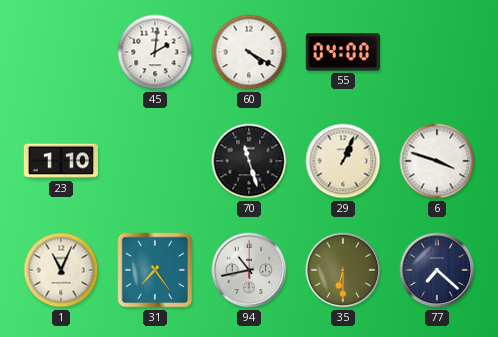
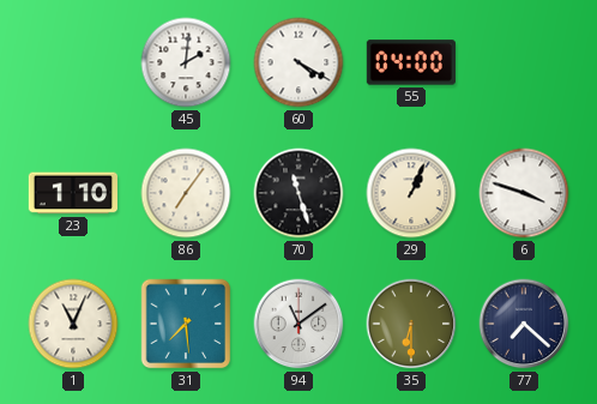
86: none -> 7:06 (186, 193)
31: 7:24 -> 7:29 (186, 324)
94: 10:43 -> 11:09 (298, 324)
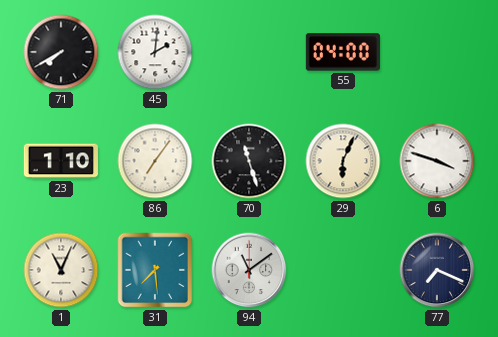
71: none -> 7:40 (61, 52)
60: 4:20 -> none (298, 62)
29: 1:04 -> 6:04 (343, 161)
35: 6:30 -> none (411, 324)
77: 7:22 -> 7:19 (437, 270)
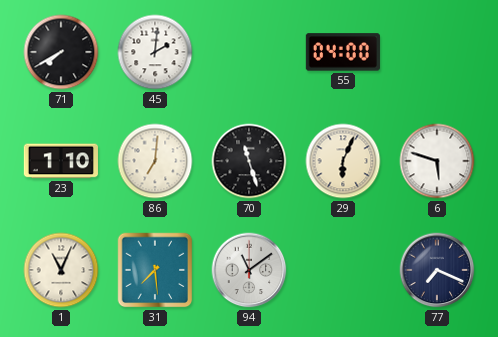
86: 7:06 -> 7:01 (155, 161)
6: 3:48 -> 5:48 (437, 161)
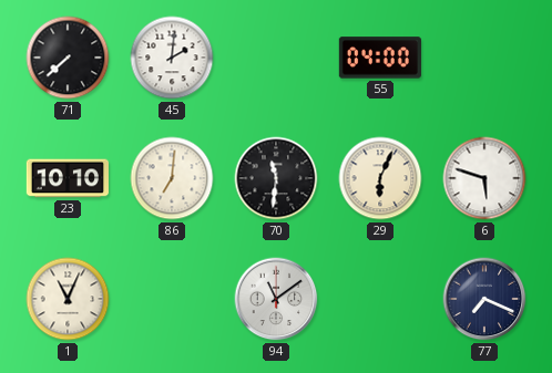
71: 7:40 -> 7:38 (68, 58)
23: 1:10 -> 10:10 (67, 178)
70: 11:27 -> 11:31 (276, 178)
31: 7:29 -> none (155, 270)
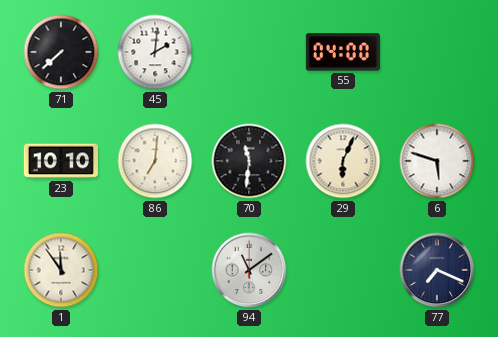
1: 11:04 -> 11:54 (61, 270)
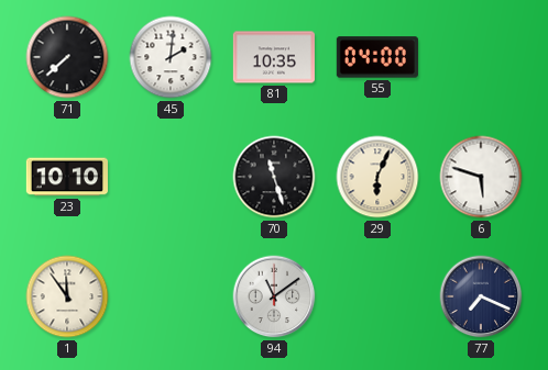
81: none -> 10:35 (274, 57)
86: 7:01 -> none (155, 161)
70: 11:31 -> 11:27 (274, 177)
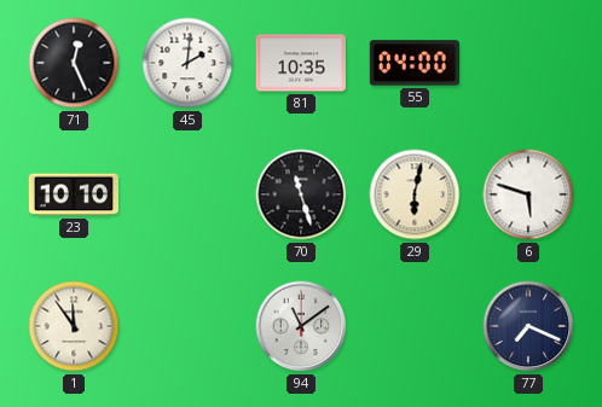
71: 7:38 -> 12:26 (74, 63)
29: 6:04 -> 6:02 (415, 194)
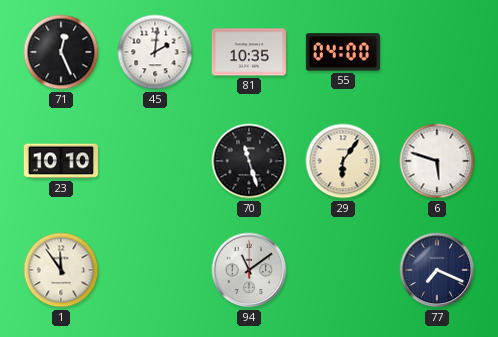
29: 6:02 -> 6:06 (343, 161)
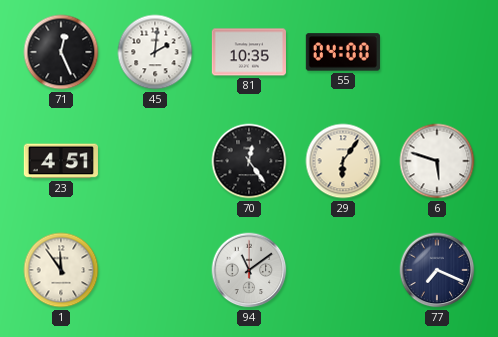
23: 10:10 -> 4:51 (60, 161)
70: 11:27 -> 12:24 (249, 161)
